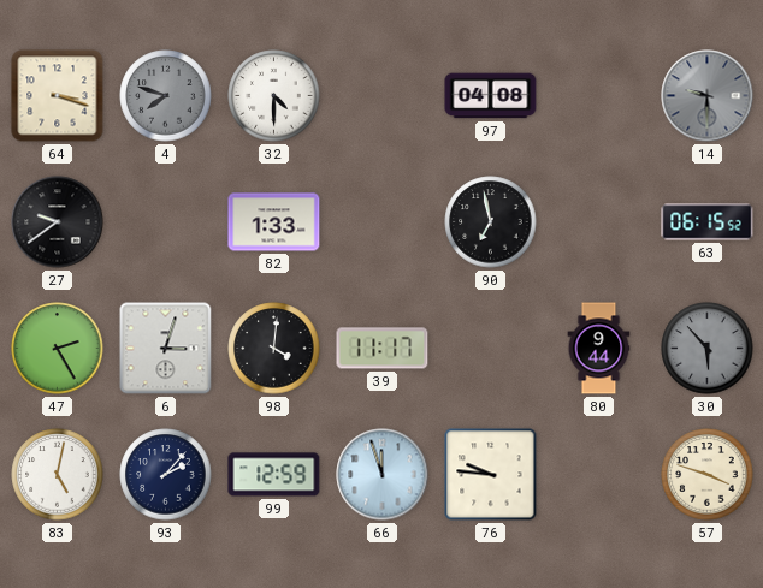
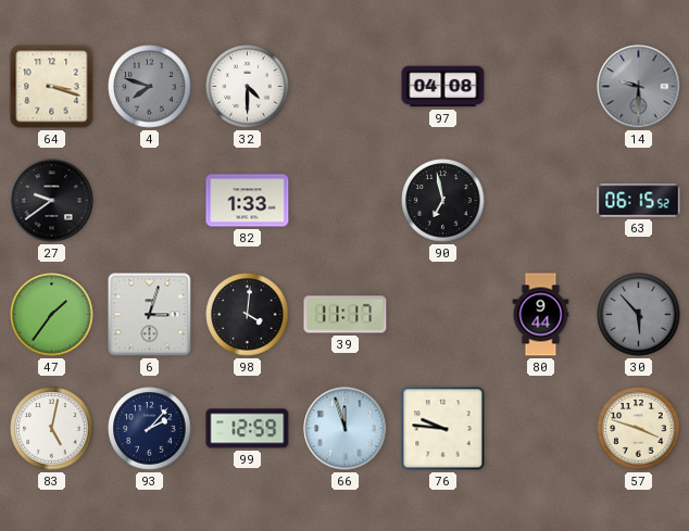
47: 2:25 -> 1:36 (52, 315)
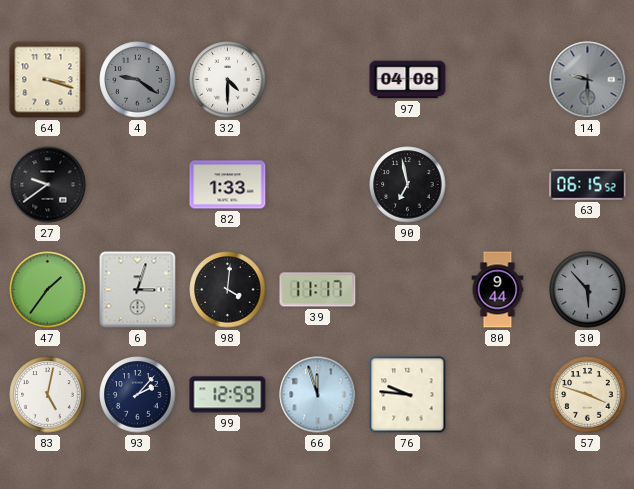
4: 7:48 -> 9:21 (138, 80)
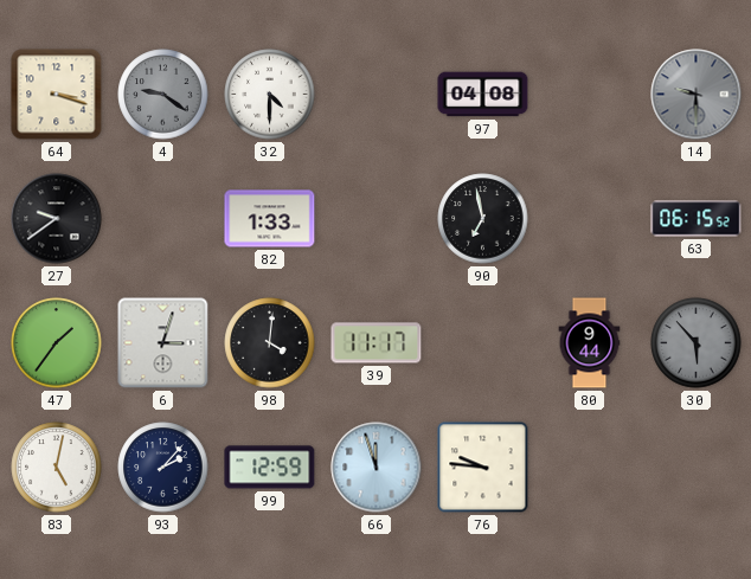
57: 3:48 -> none (588, 395)
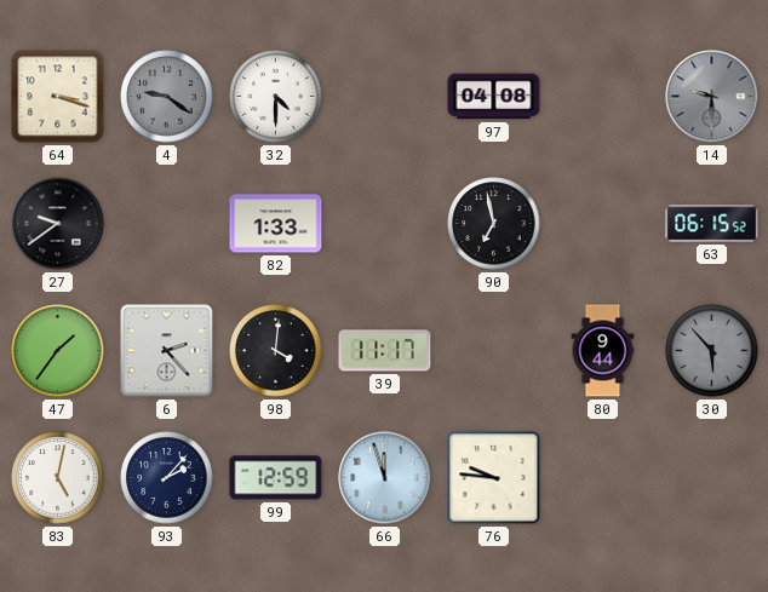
6: 3:03 -> 2:23 (167, 351)
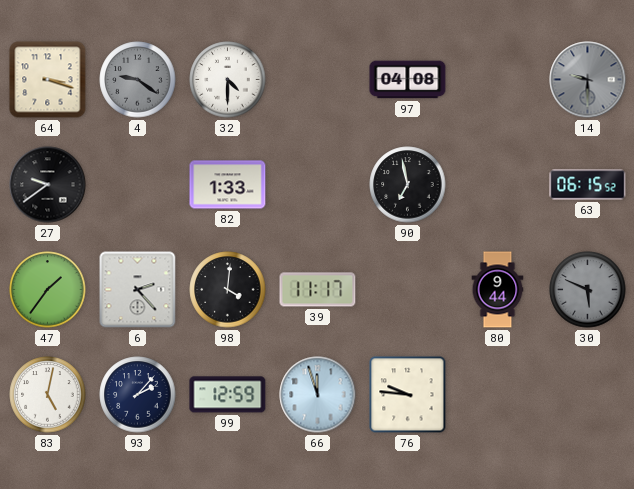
30: 5:53 -> 5:49 (588, 290)
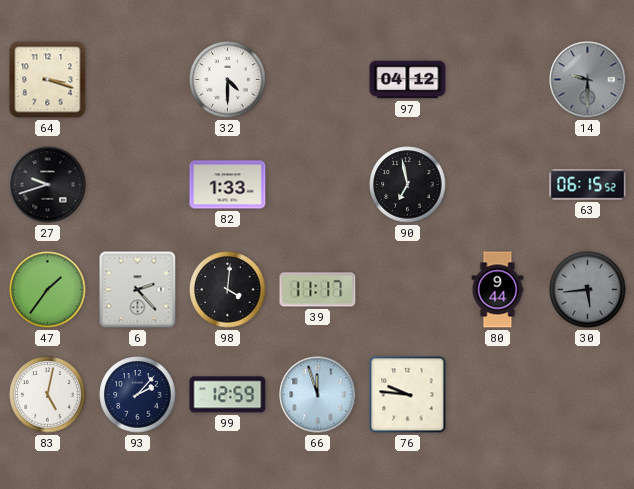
4: 9:21 -> none (138, 80)
97: 04:08 -> 04:12 (408, 80)
27: 9:39 -> 9:42 (48, 185)
30: 5:49 -> 5:44 (588, 290)
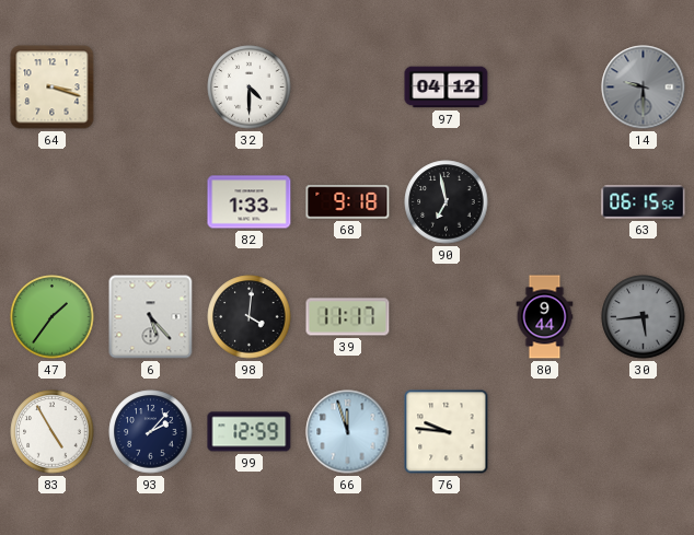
27: 9:42 -> none (48, 185)
68: none -> 9:18 (348, 202)
6: 2:23 -> 5:23 (151, 317)
83: 5:02 -> 4:55 (53, 432)
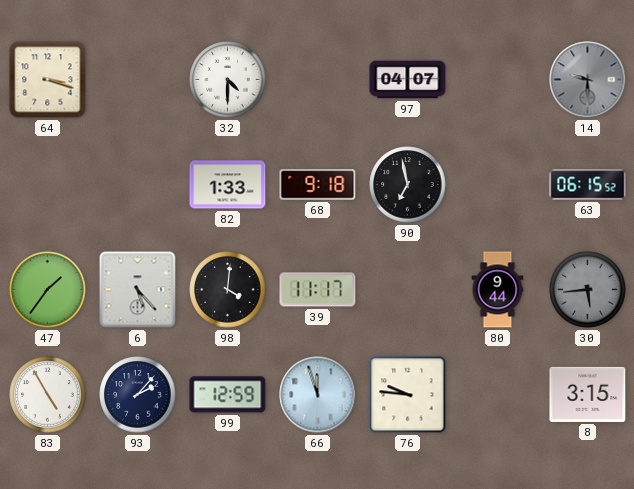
97: 04:12 -> 04:07 (408, 80)
8: none -> 3:15 (588, 394)
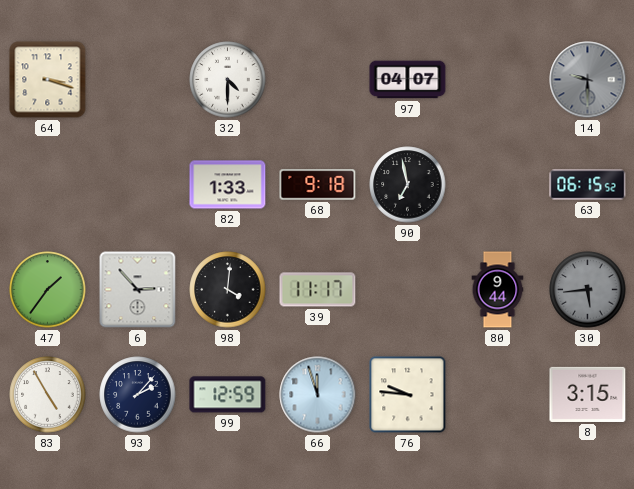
6: 5:23 -> 2:53 (138, 290)
